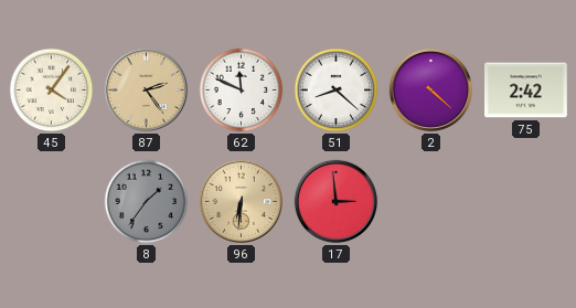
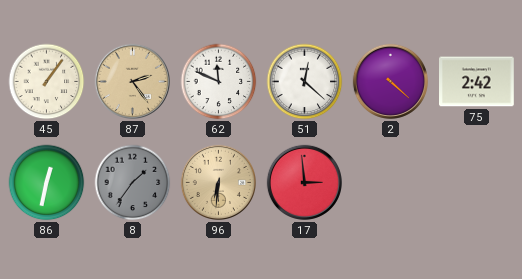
45: 4:06 -> 1:06 (47, 82)
51: 8:22 -> 12:22 (305, 82)
86: none -> 12:32 (47, 183)
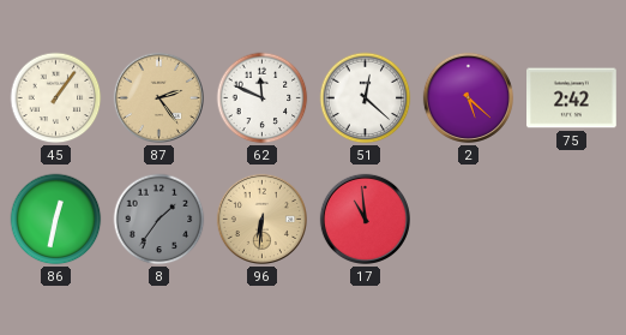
2: 4:22 -> 5:22 (468, 97)
17: 2:59 -> 10:59 (365, 219)
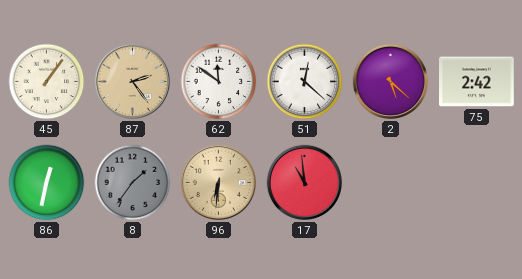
62: 11:49 -> 11:51 (219, 82)
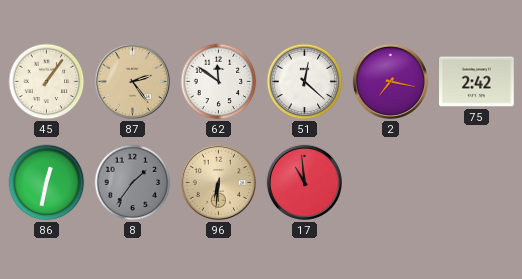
2: 5:22 -> 7:17 (390, 81)
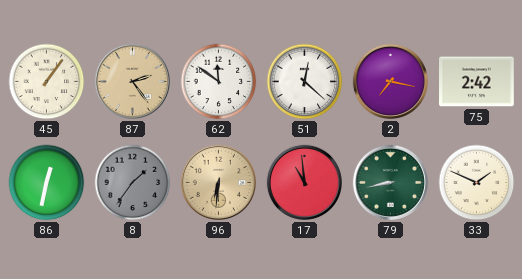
79: none -> 8:43 (390, 182)
33: none -> 1:49 (477, 183)
